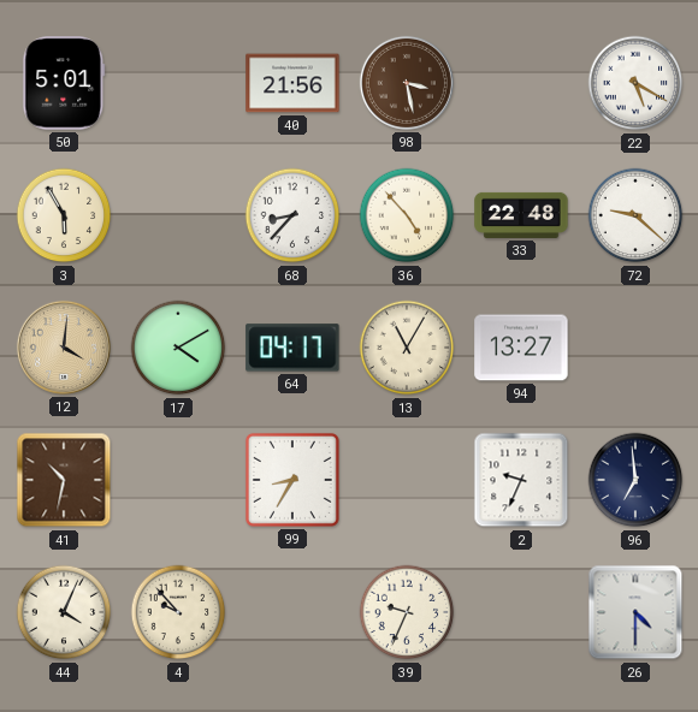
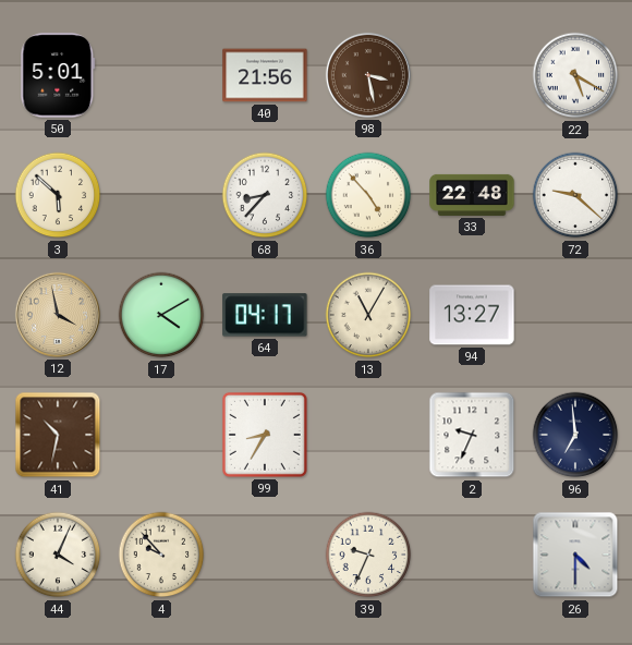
3: 5:55 -> 5:52 (58, 195)
12: 4:01 -> 3:58 (58, 315)
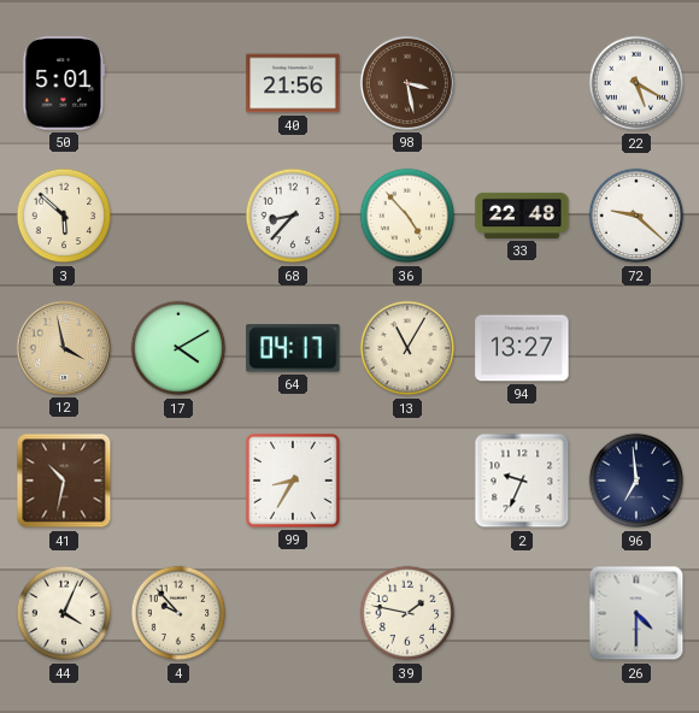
39: 9:34 -> 1:47 (407, 613)
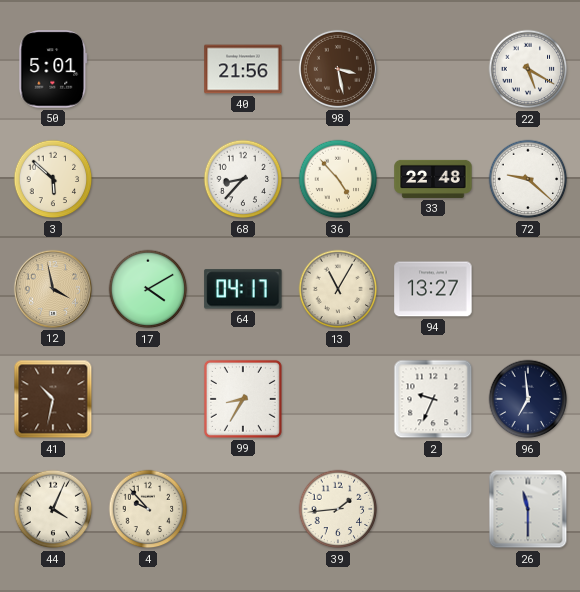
39: 1:47 -> 1:44 (338, 509)
26: 4:30 -> 11:30 (528, 509)
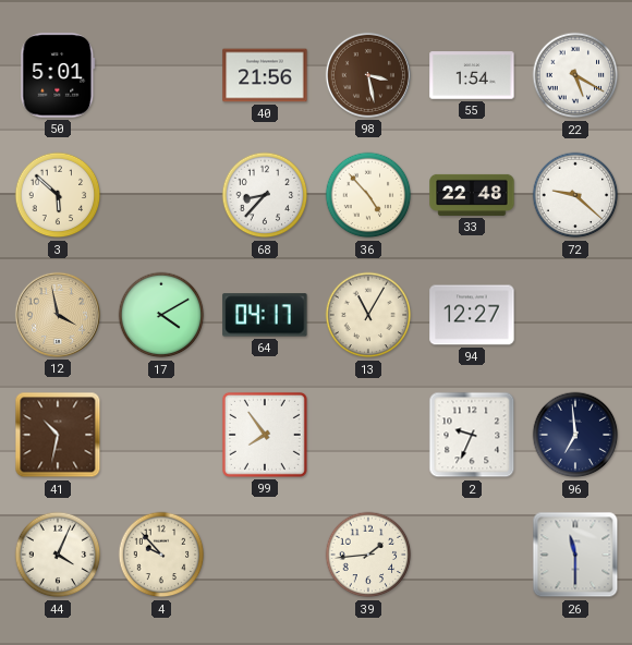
55: none -> 1:54 (472, 75)
94: 13:27 -> 12:27 (472, 315)
99: 8:35 -> 7:54 (265, 435)
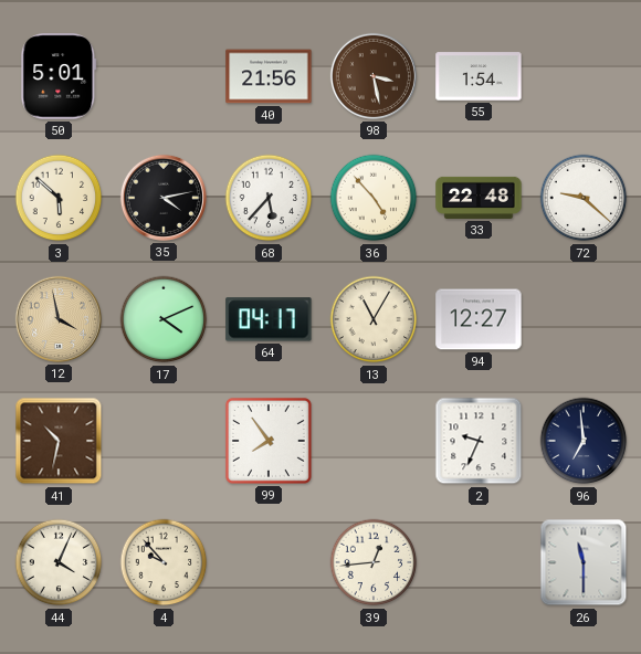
22: 5:20 -> none (575, 75)
35: none -> 4:13 (164, 198)
68: 8:37 -> 5:37 (269, 198)
17: 4:10 -> 4:11 (164, 319)
39: 1:44 -> 12:44 (374, 562)
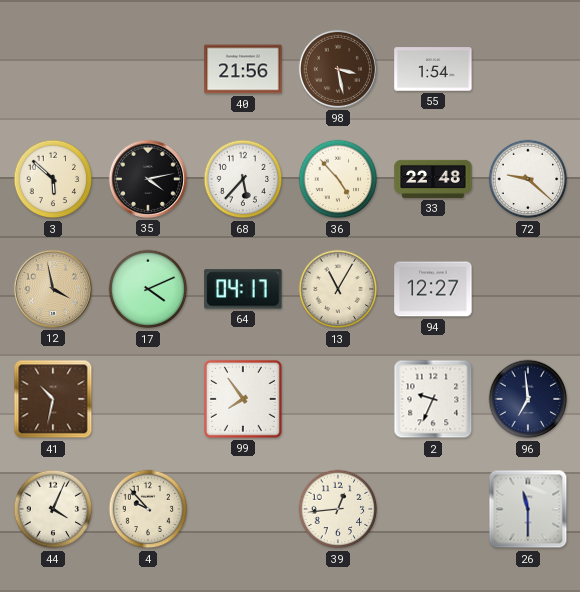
50: 5:01 -> none (59, 76)
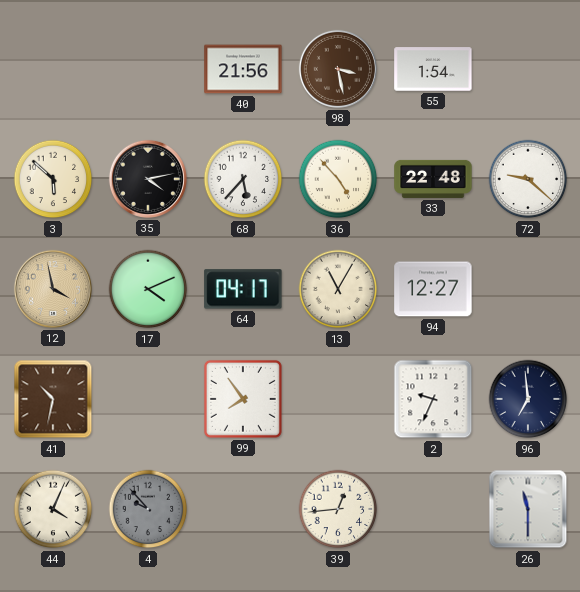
4 dial: cream -> grey (148, 509)
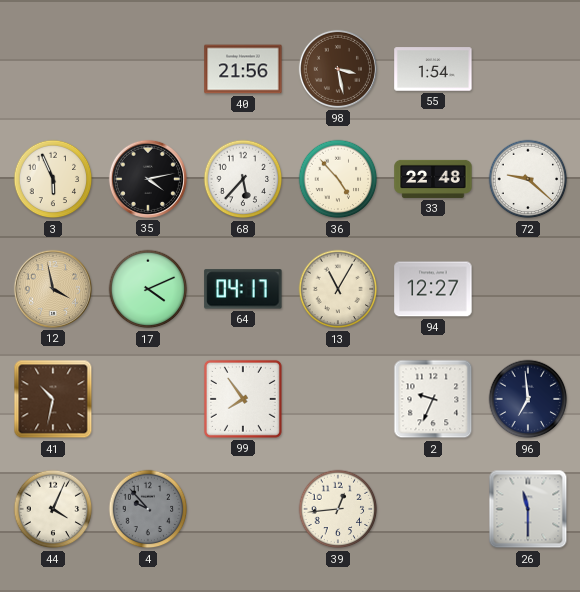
3: 5:52 -> 5:56 (53, 179)
